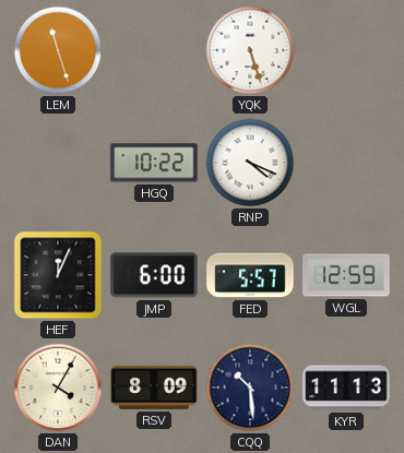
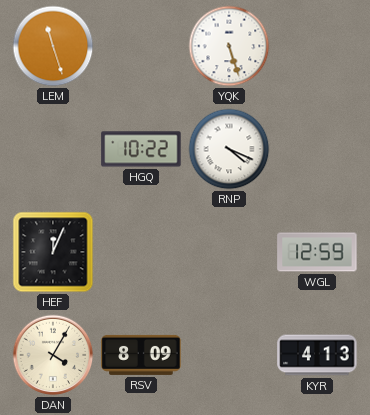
JMP: 6:00 -> none (154, 275)
FED: 5:57 -> none (250, 275)
CQQ: 10:29 -> none (250, 388)
KYR: 11:13 -> 4:13 (317, 355)
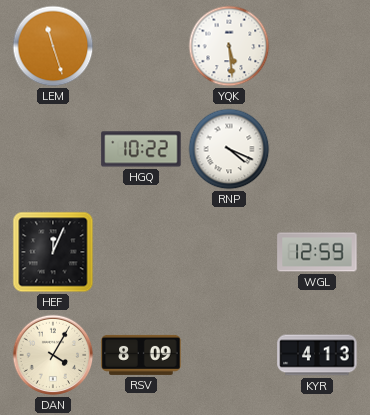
YQK: 5:27 -> 5:29 (229, 46)
